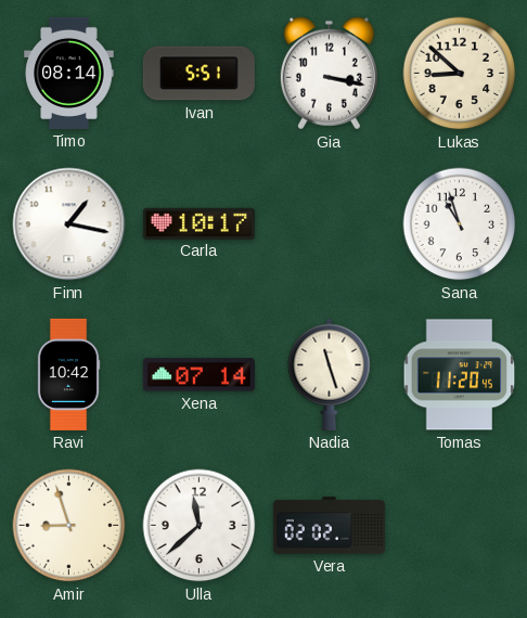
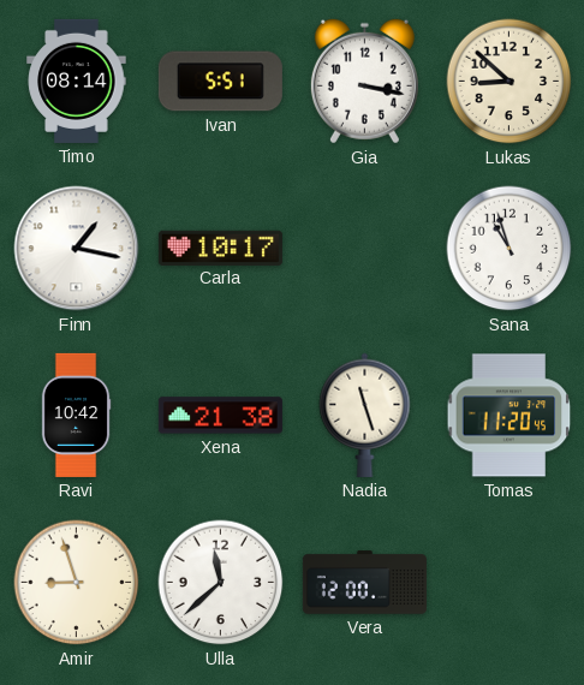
Xena: 07:14 -> 21:38 (220, 416)
Vera: 02:02 -> 12:00 (364, 583)
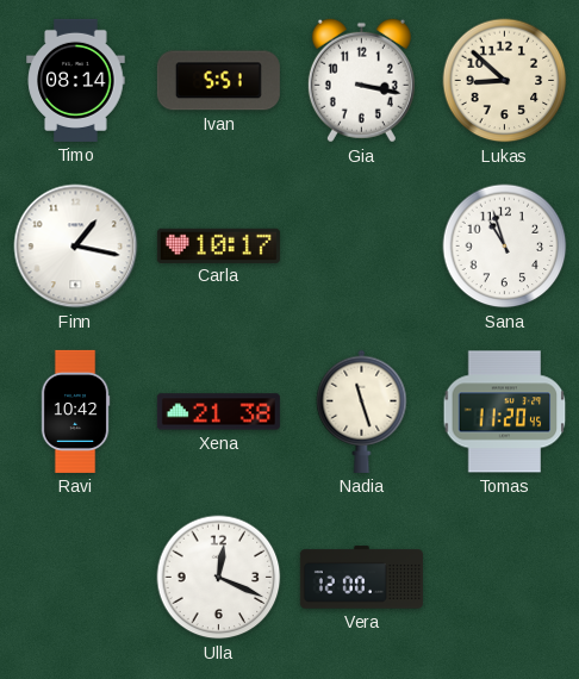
Amir: 8:57 -> none (77, 583)
Ulla: 11:38 -> 12:19 (219, 578)
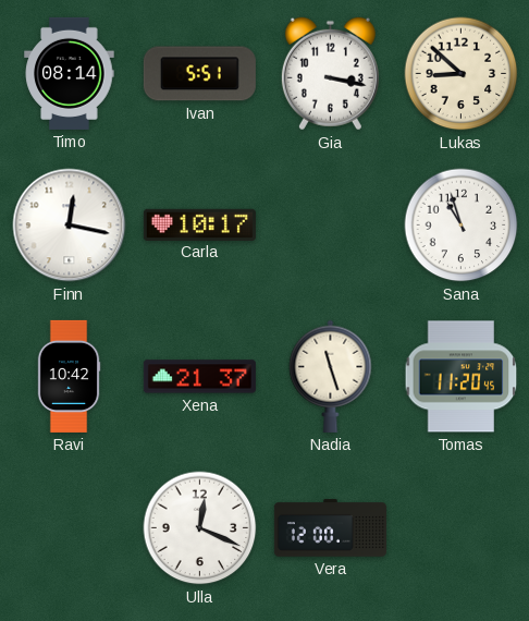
Finn: 1:17 -> 12:17 (70, 226)
Xena: 21:38 -> 21:37 (199, 377)
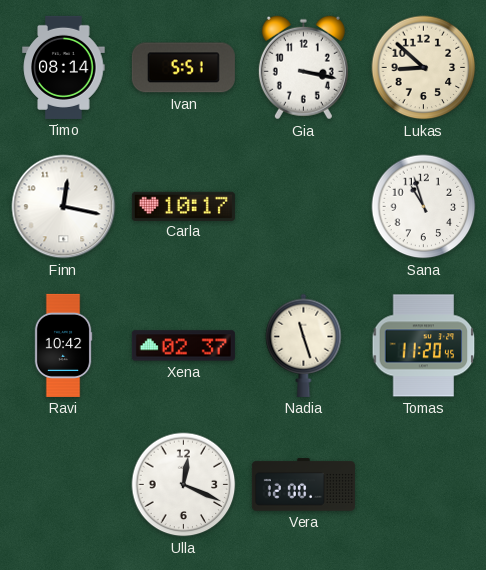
Xena: 21:37 -> 02:37 (183, 346)
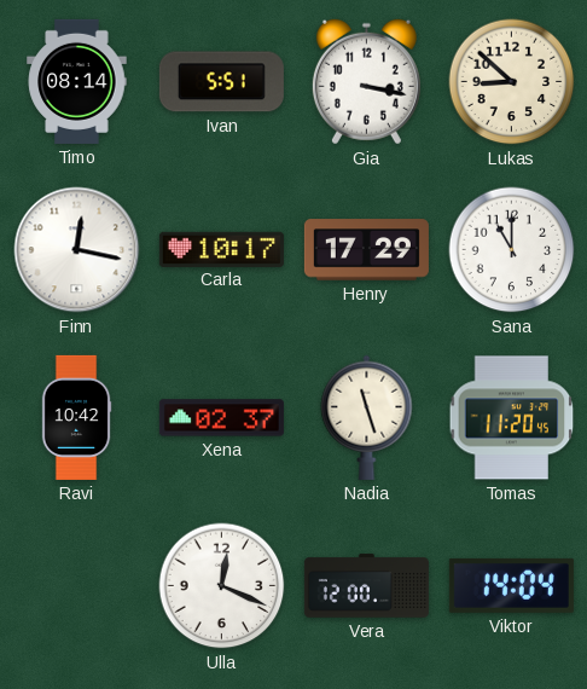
Henry: none -> 17:29 (366, 250)
Sana: 10:57 -> 11:00 (512, 250)
Viktor: none -> 14:04 (511, 585)
